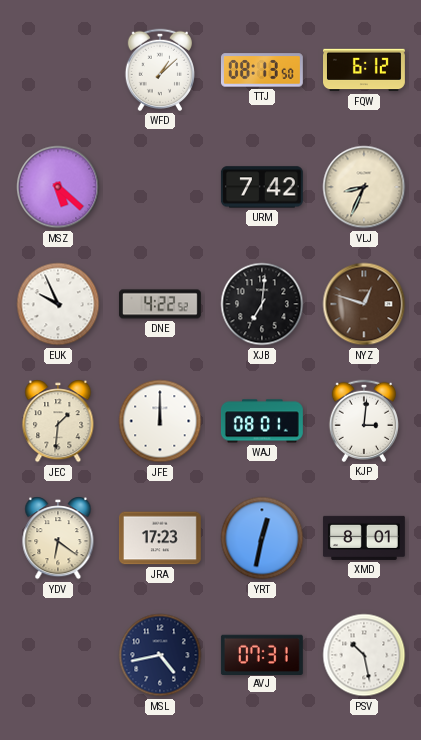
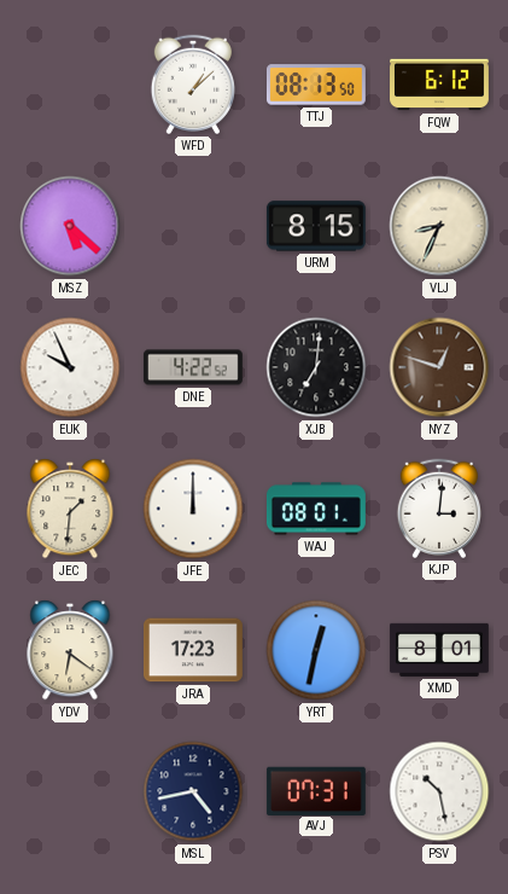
URM: 7:42 -> 8:15 (316, 226)
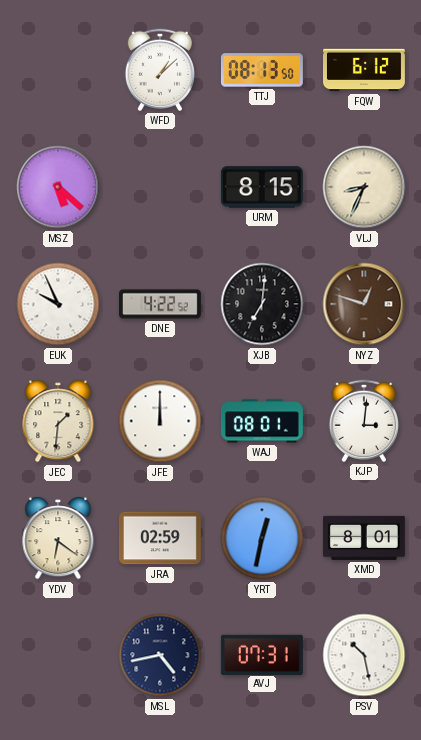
JRA: 17:23 -> 02:59 (160, 538)
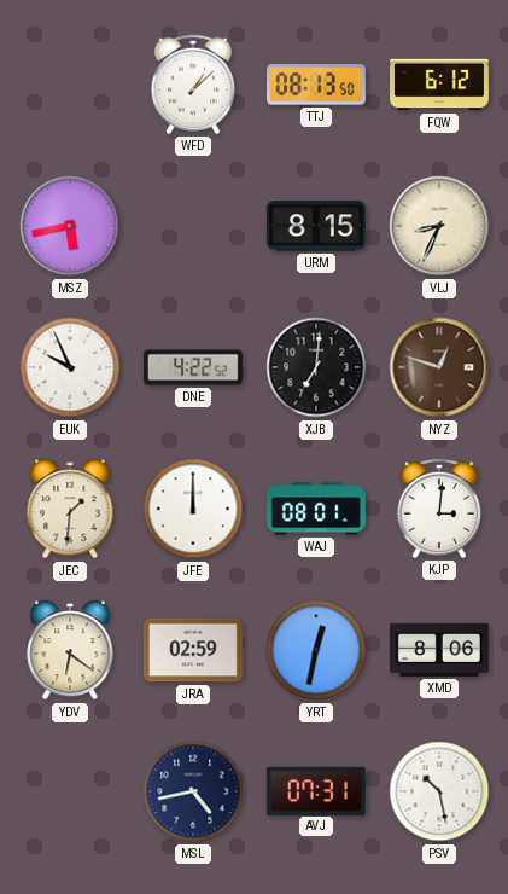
MSZ: 5:22 -> 5:43 (70, 226)
XMD: 8:01 -> 8:06 (439, 650)
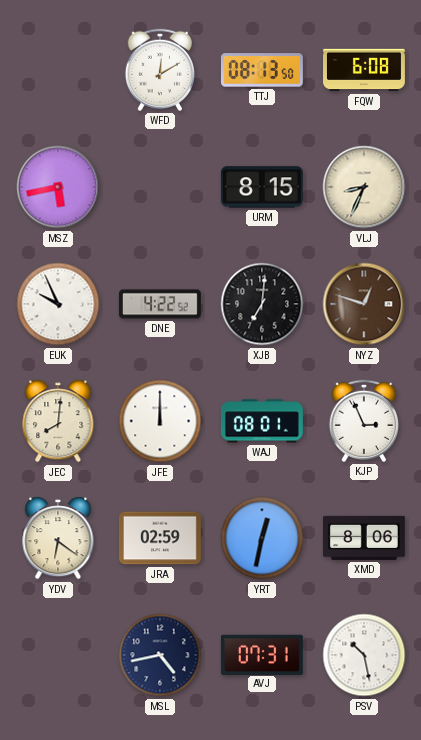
WFD: 1:08 -> 12:10 (159, 70)
FQW: 6:12 -> 6:08 (365, 70)
JEC: 1:31 -> 8:01 (58, 421)
KJP: 3:01 -> 2:56 (363, 421)
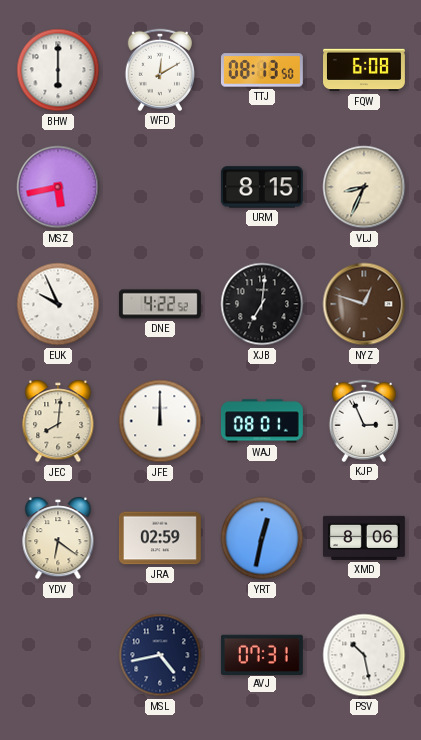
BHW: none -> 6:00 (58, 70)
